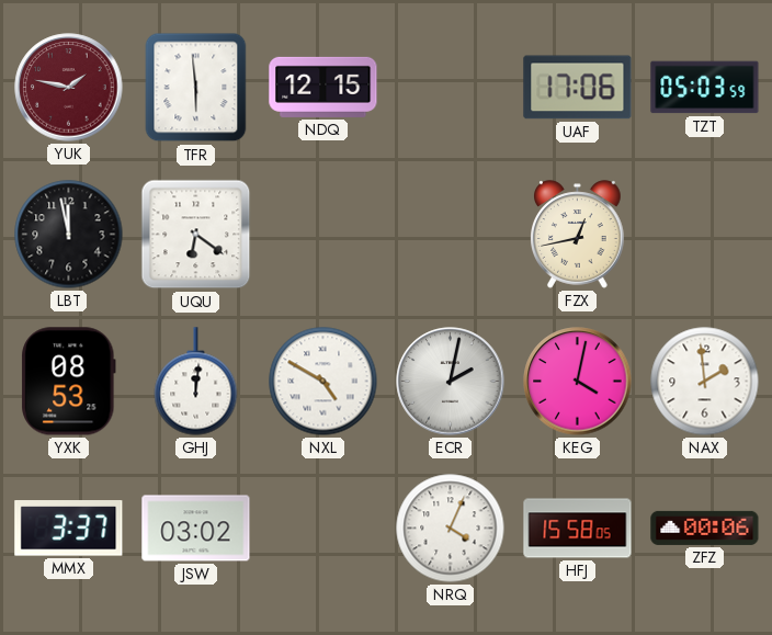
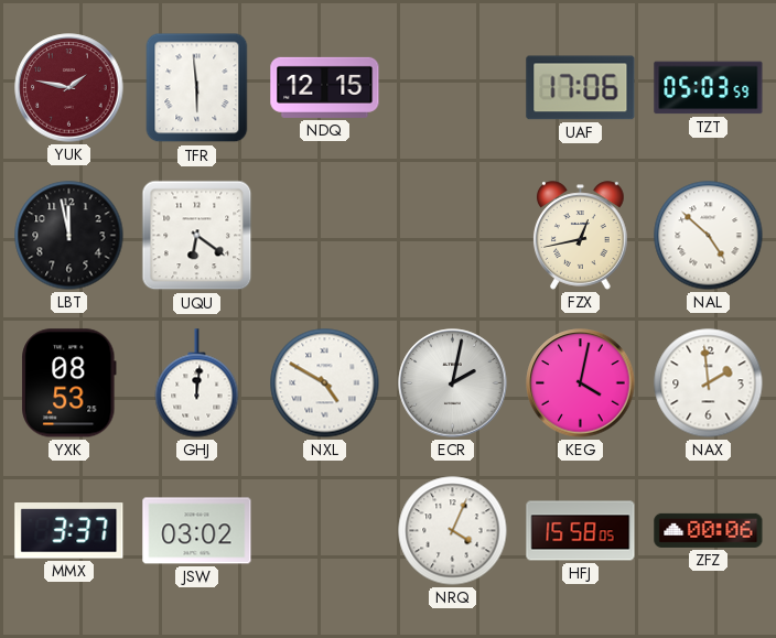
NAL: none -> 4:52 (709, 236)
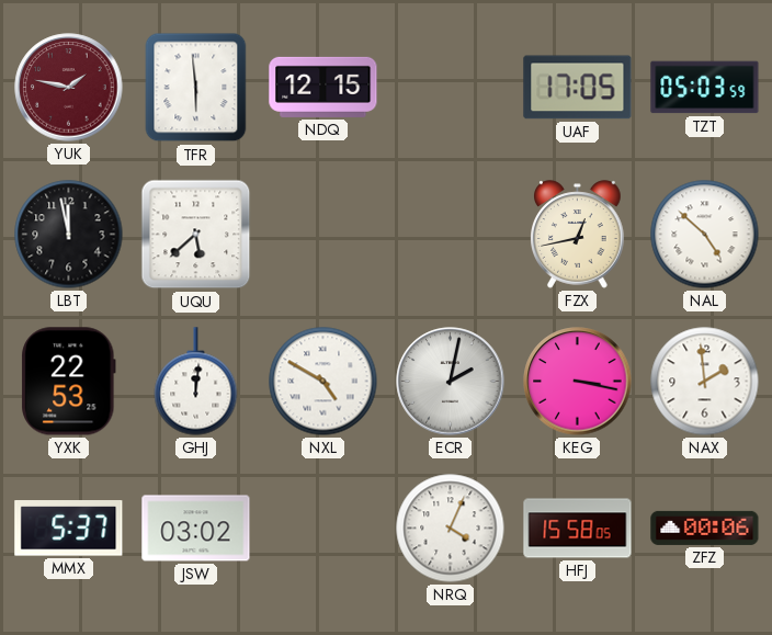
UAF: 17:06 -> 17:05 (578, 88)
UQU: 6:21 -> 5:38 (196, 235)
YXK: 08:53 -> 22:53 (69, 382)
KEG: 4:02 -> 3:17 (578, 382)
MMX: 3:37 -> 5:37 (69, 529)
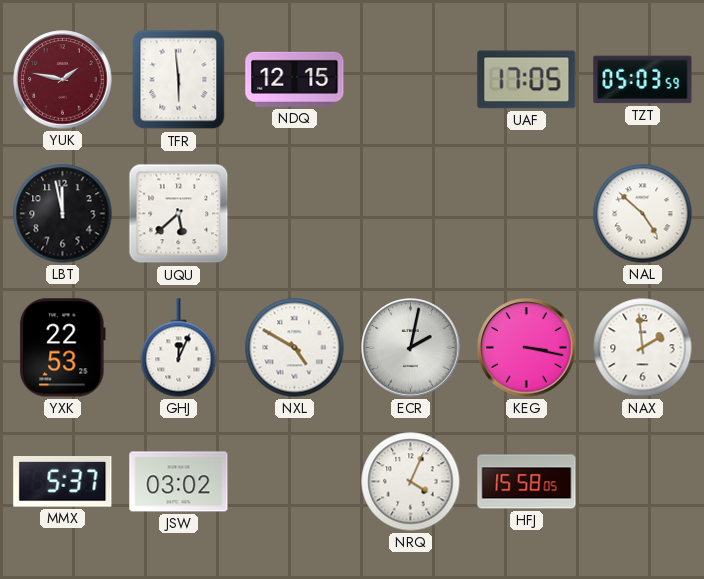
FZX: 12:43 -> none (578, 235)
GHJ: 12:01 -> 12:04 (179, 348)
ZFZ: 00:06 -> none (705, 528)
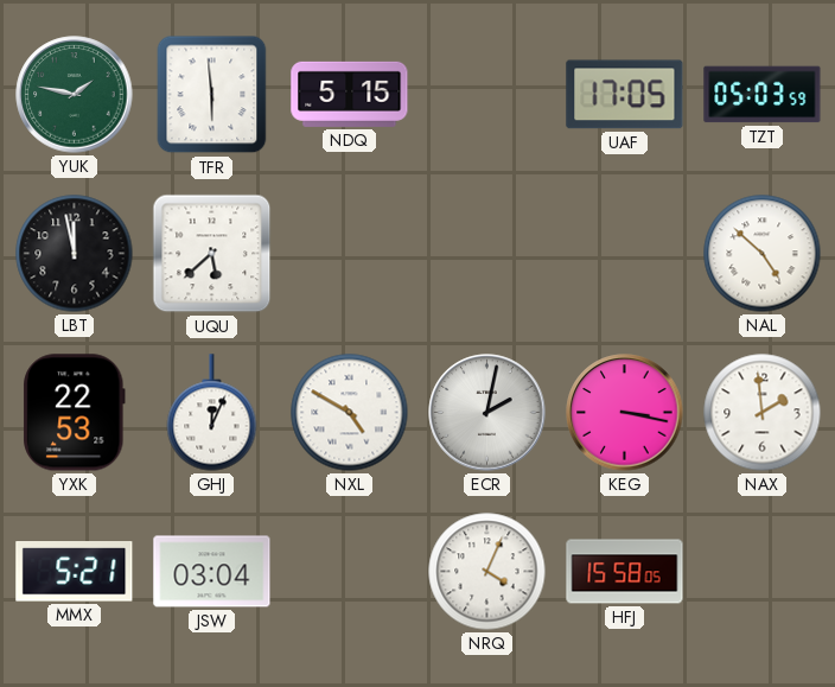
YUK dial: burgundy -> green (75, 95)
NDQ: 12:15 -> 5:15 (350, 94)
MMX: 5:37 -> 5:21 (75, 572)
JSW: 03:02 -> 03:04 (212, 572)
